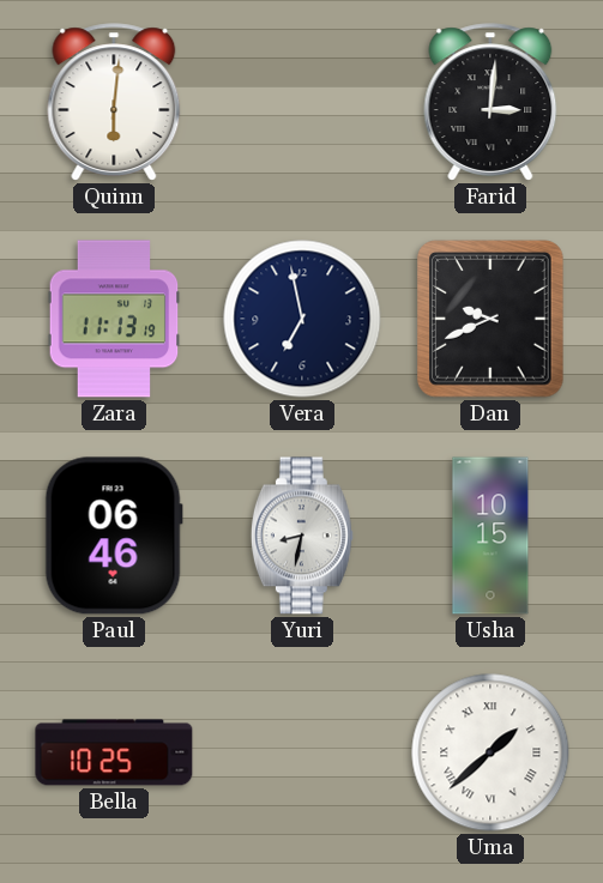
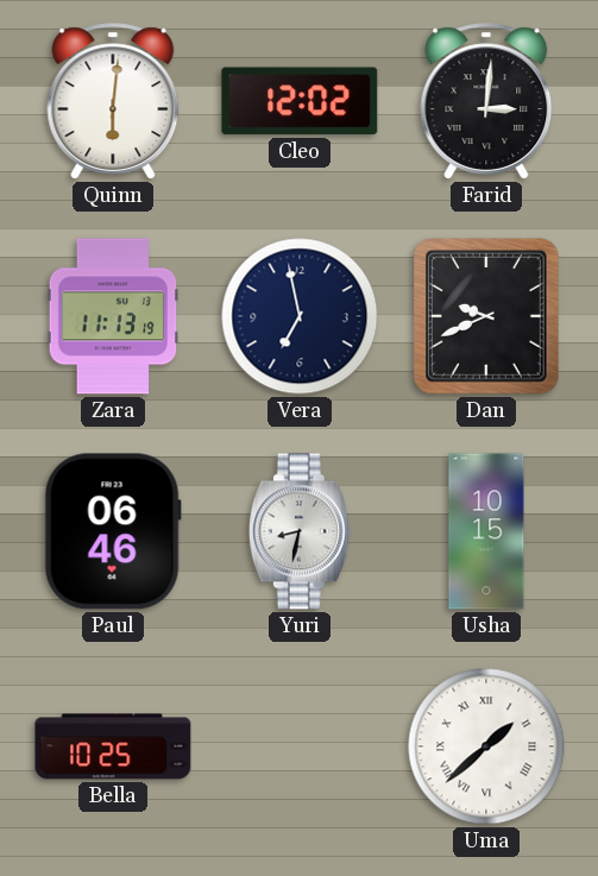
Cleo: none -> 12:02 (300, 101)
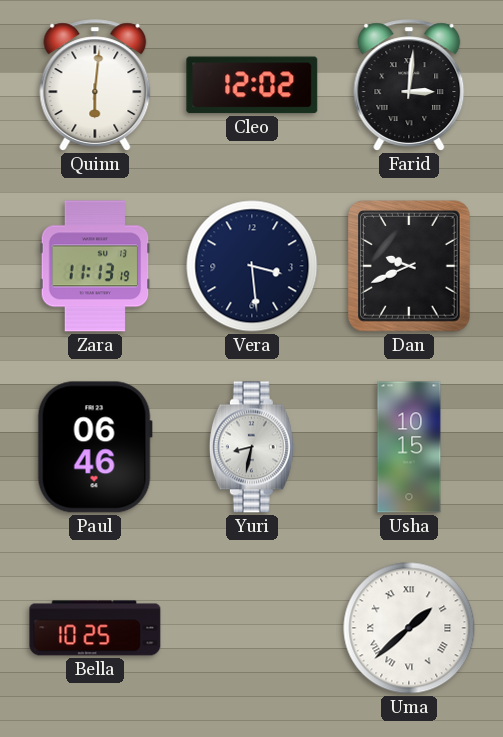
Vera: 6:58 -> 3:29 (252, 266)
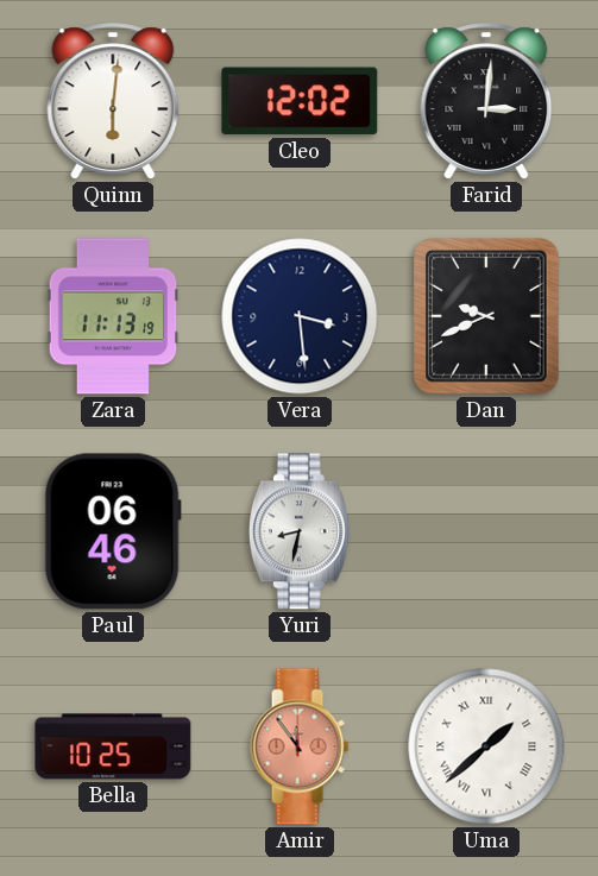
Usha: 10:15 -> none (409, 447)
Amir: none -> 11:54 (300, 746)
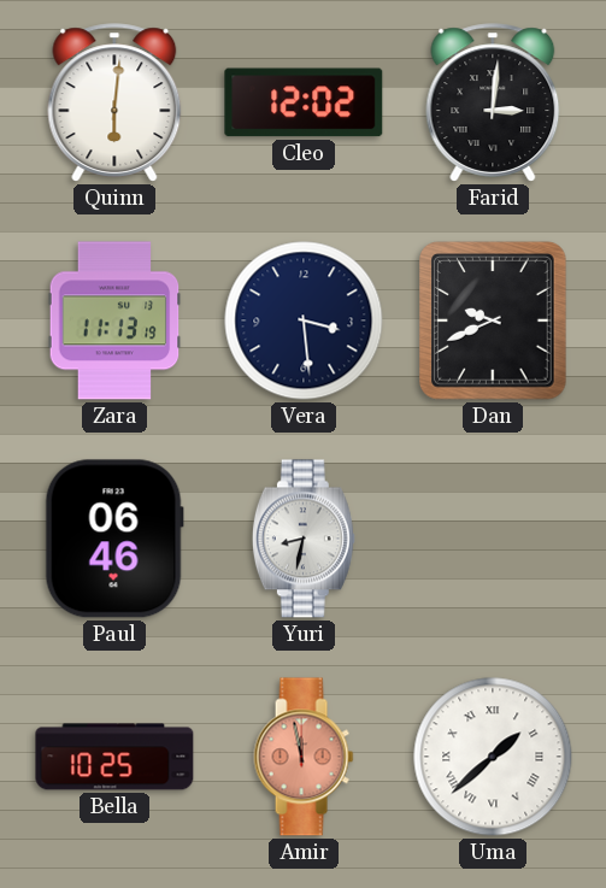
Amir: 11:54 -> 11:58 (304, 757)
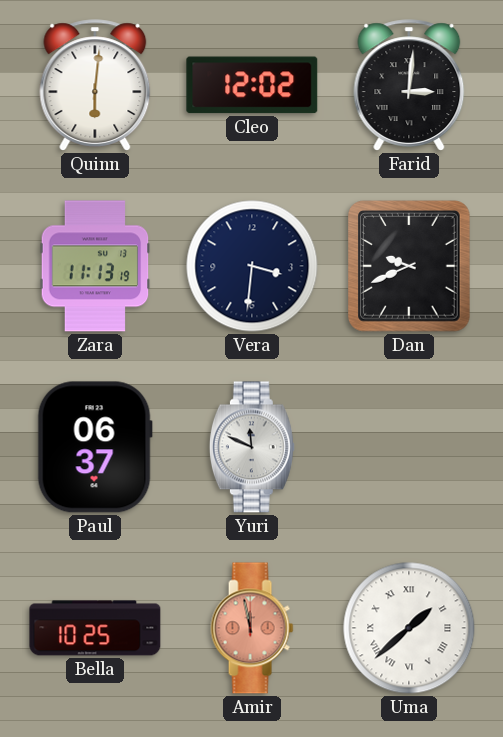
Vera: 3:29 -> 3:31 (252, 266)
Paul: 06:46 -> 06:37 (95, 447)
Yuri: 8:32 -> 11:49 (252, 447)
